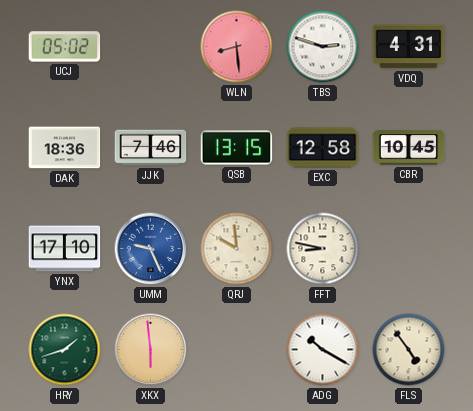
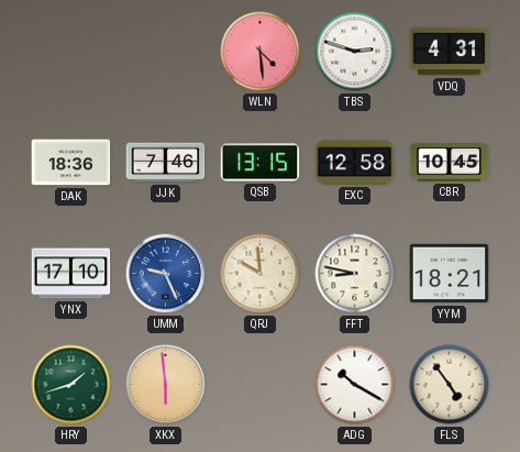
UCJ: 05:02 -> none (65, 47)
WLN: 8:29 -> 4:29 (261, 52)
YYM: none -> 18:21 (450, 274)
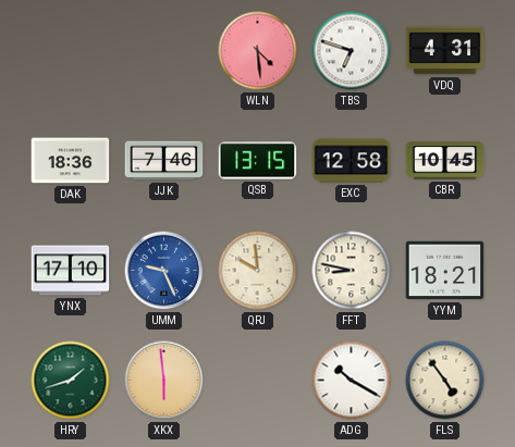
TBS: 2:48 -> 6:48 (352, 51)
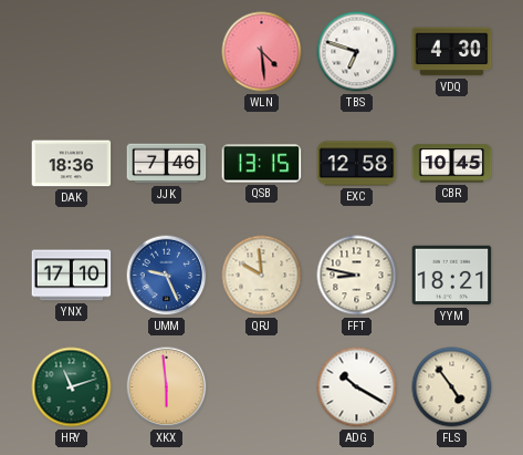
VDQ: 4:31 -> 4:30 (452, 52)
HRY: 1:42 -> 11:12 (72, 387)
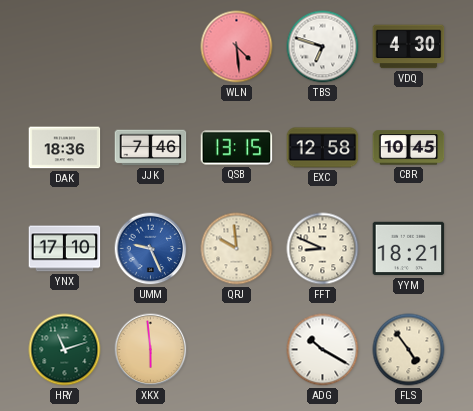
FFT: 8:47 -> 8:49 (323, 249)
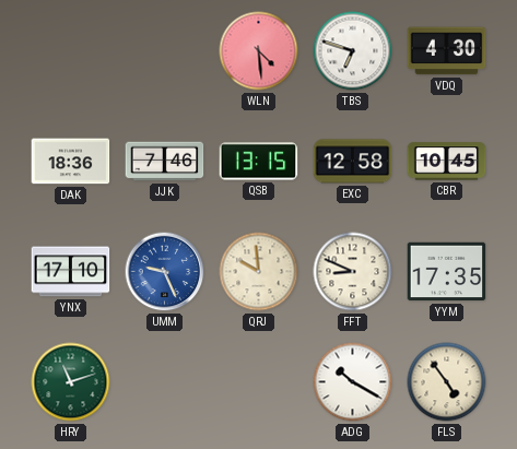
YYM: 18:21 -> 17:35 (447, 272)
XKX: 5:59 -> none (151, 350)
